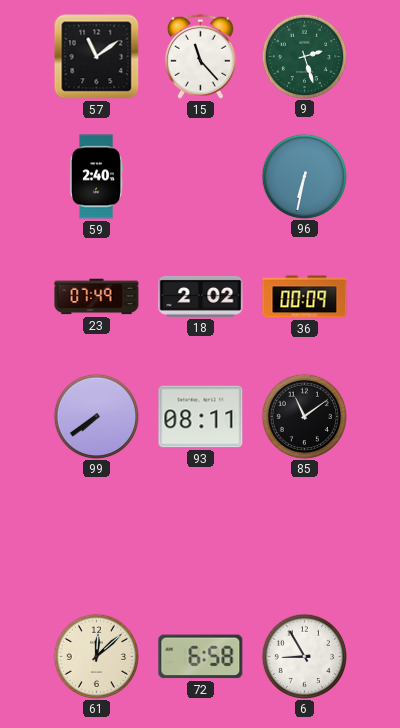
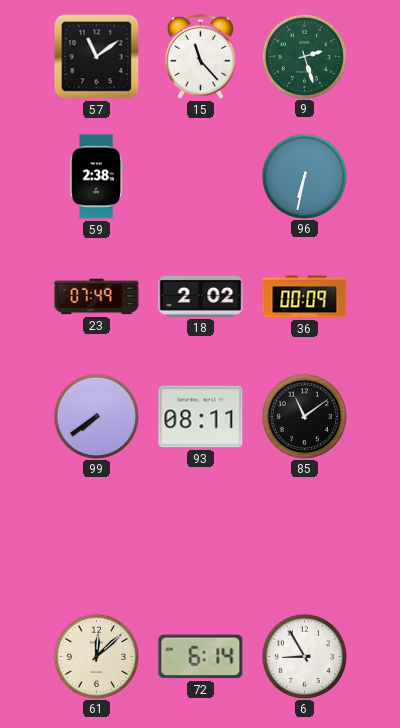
59: 2:40 -> 2:38 (96, 177)
72: 6:58 -> 6:14 (201, 657)
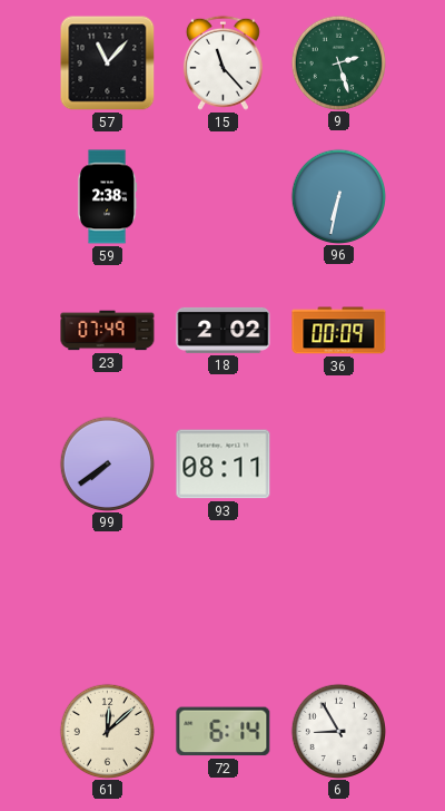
57: 11:09 -> 11:07 (108, 63)
85: 11:09 -> none (304, 416)
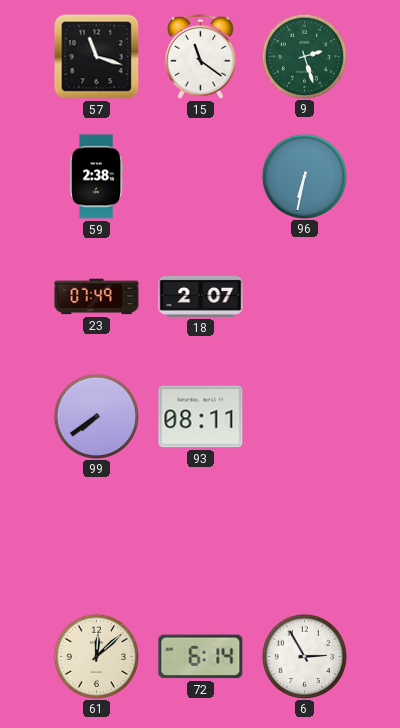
57: 11:07 -> 11:18 (97, 57)
15: 11:23 -> 11:21 (200, 56)
18: 2:02 -> 2:07 (201, 296)
36: 00:09 -> none (339, 331)
6: 8:55 -> 2:55 (304, 656)
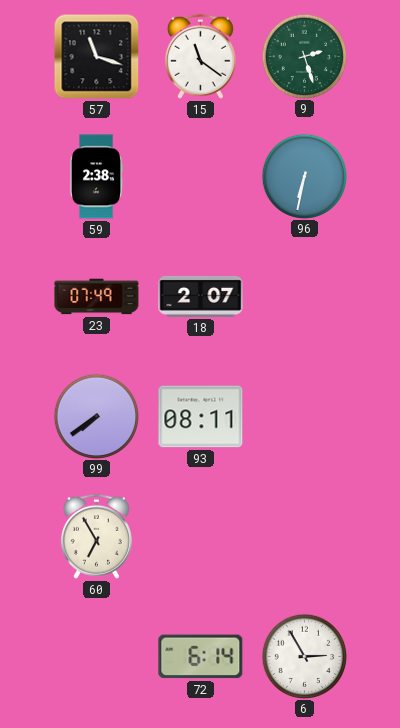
60: none -> 6:55 (96, 536)
61: 12:08 -> none (96, 656)
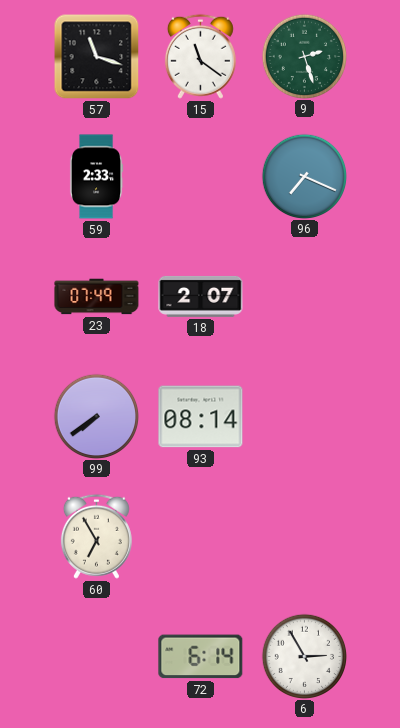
59: 2:38 -> 2:33 (96, 177)
96: 6:32 -> 7:19 (304, 176)
93: 08:11 -> 08:14 (201, 417)
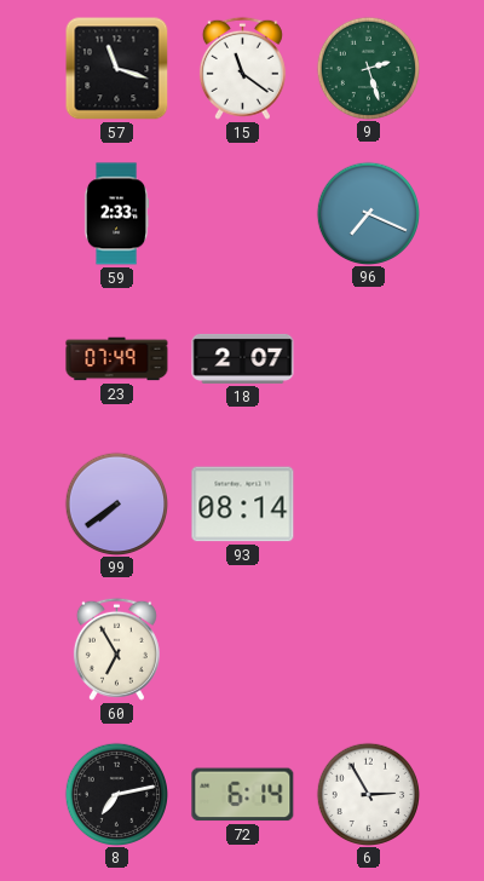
8: none -> 7:13 (116, 794)
